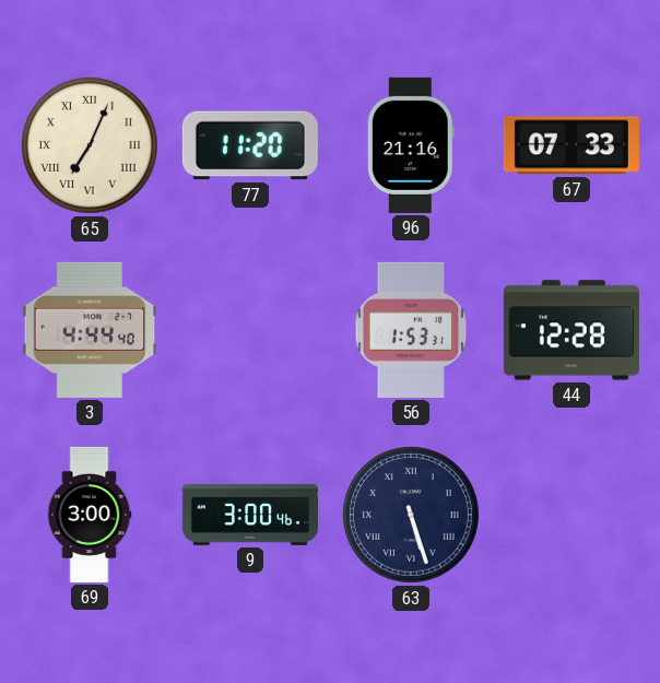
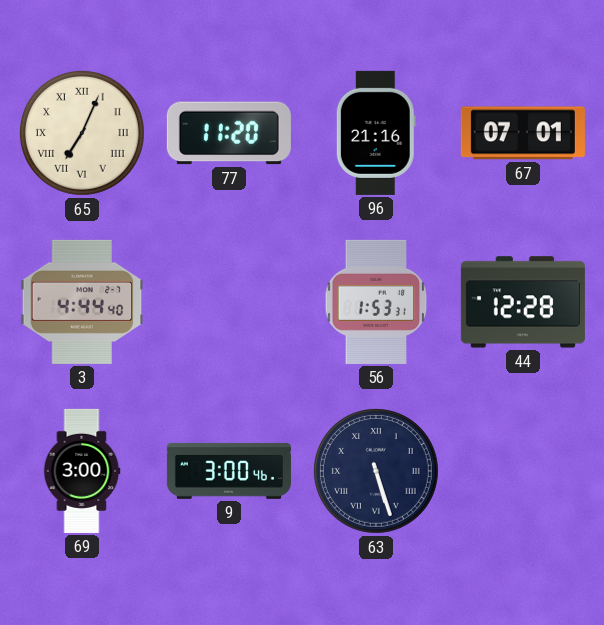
67: 07:33 -> 07:01 (523, 133)
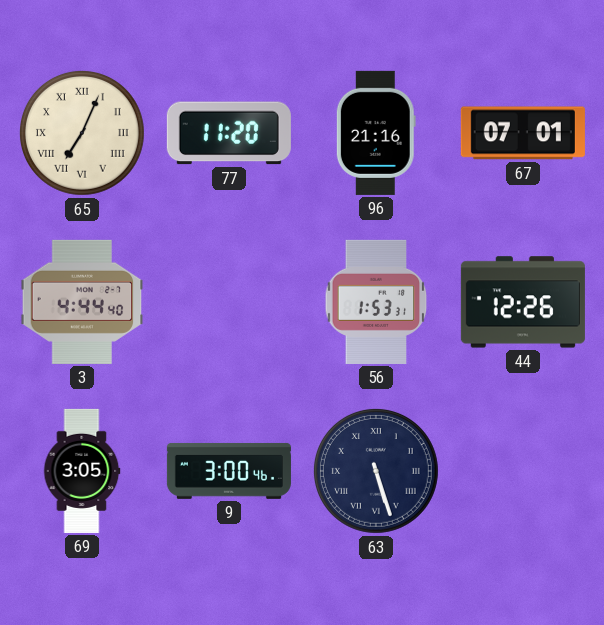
44: 12:28 -> 12:26 (523, 302)
69: 3:00 -> 3:05 (82, 471)
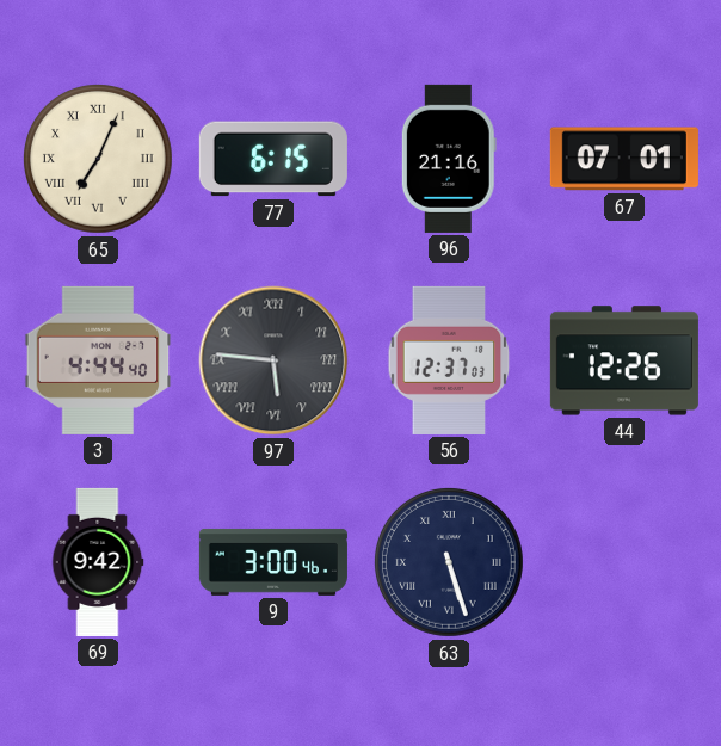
77: 11:20 -> 6:15 (273, 159)
97: none -> 5:46 (273, 360)
56: 1:53 -> 12:37 (449, 360)
69: 3:05 -> 9:42 (98, 562)
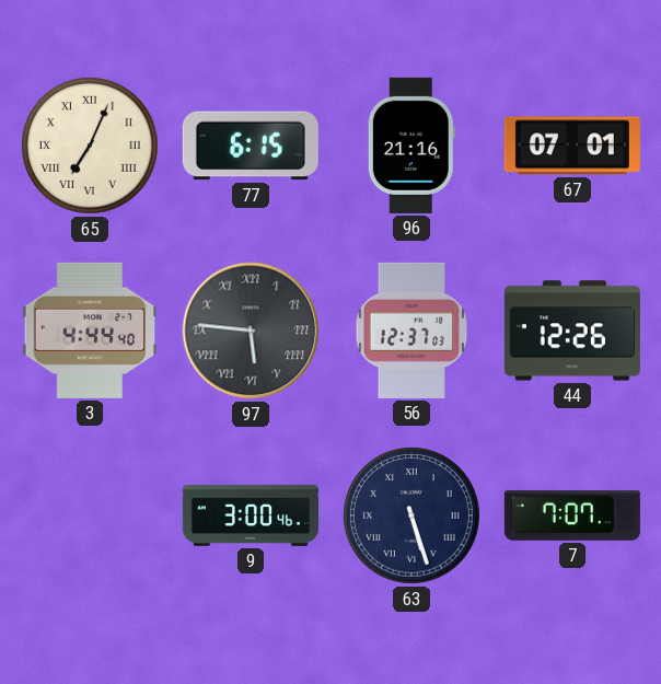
69: 9:42 -> none (98, 562)
7: none -> 7:07 (572, 515)
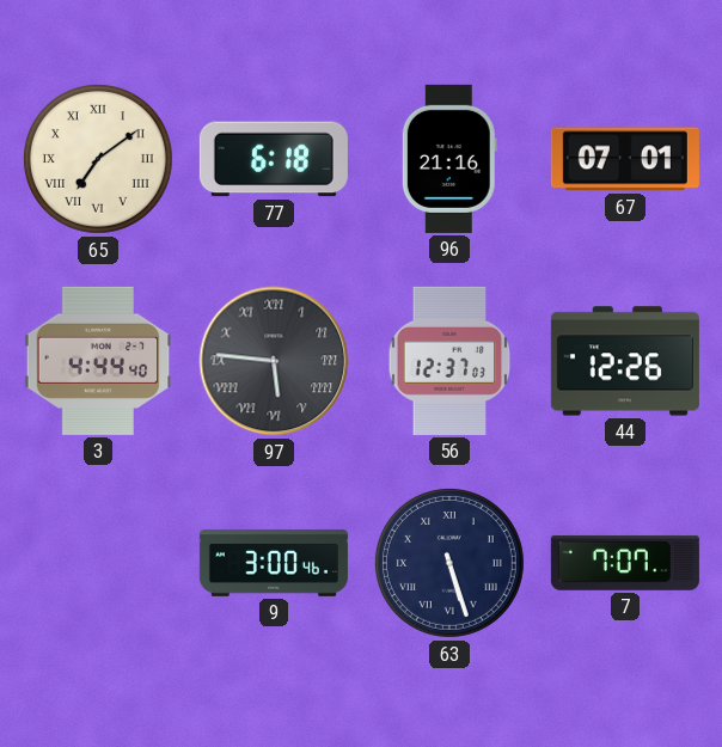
65: 7:04 -> 7:09 (98, 159)
77: 6:15 -> 6:18 (274, 159)
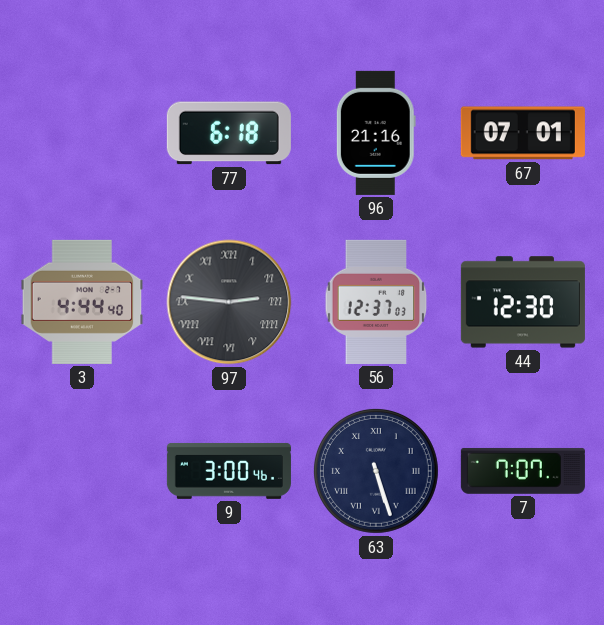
65: 7:09 -> none (98, 159)
97: 5:46 -> 2:46 (229, 302)
44: 12:26 -> 12:30 (523, 302)
